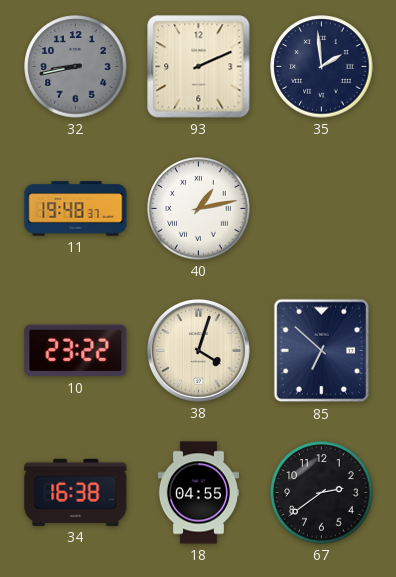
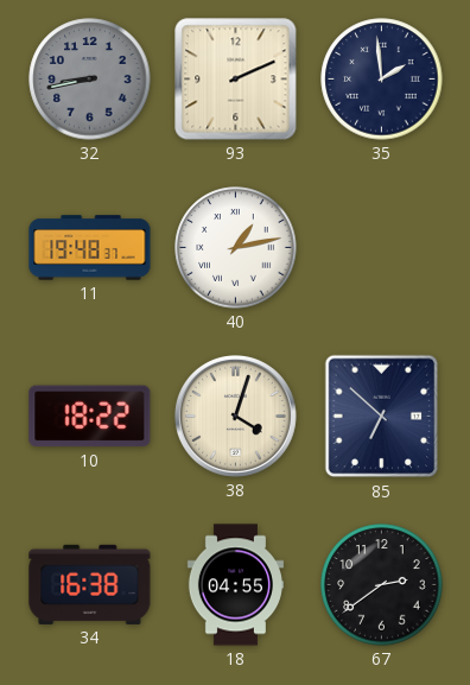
10: 23:22 -> 18:22 (90, 417)
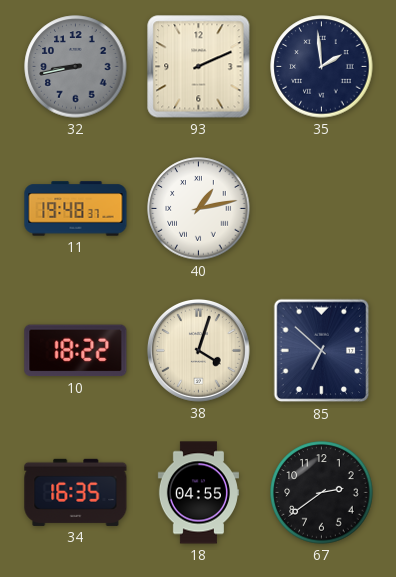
34: 16:38 -> 16:35 (76, 492)
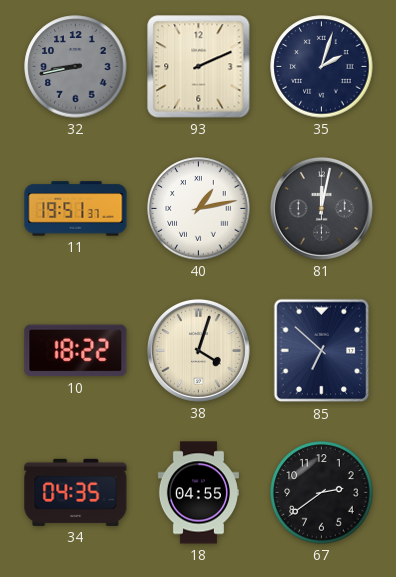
35: 1:59 -> 2:03 (322, 67)
11: 19:48 -> 19:51 (76, 209)
81: none -> 12:02 (321, 208)
34: 16:35 -> 04:35 (76, 492)
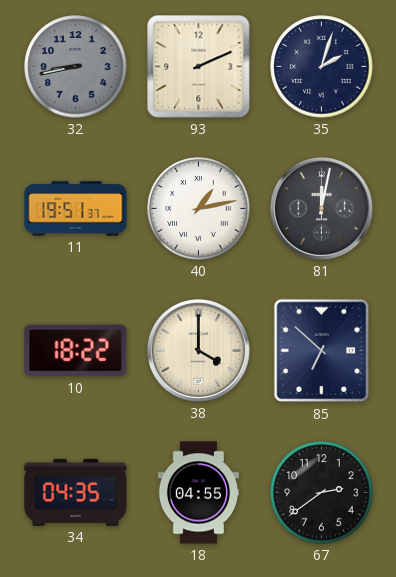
38: 4:03 -> 4:00 (198, 350)
